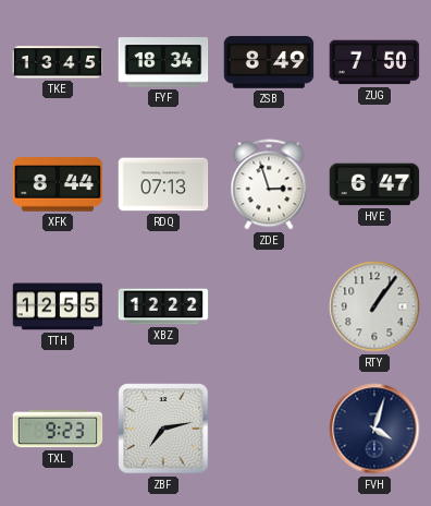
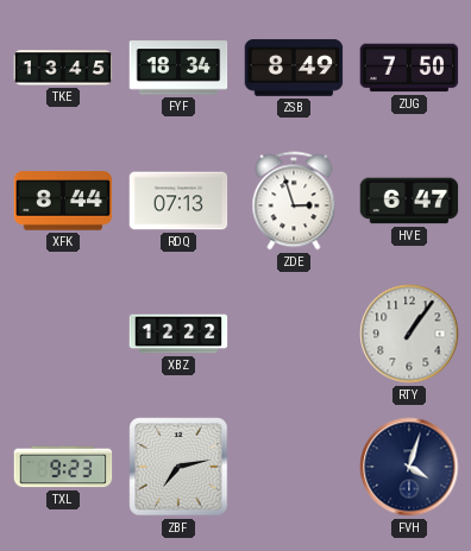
TTH: 12:55 -> none (58, 306)
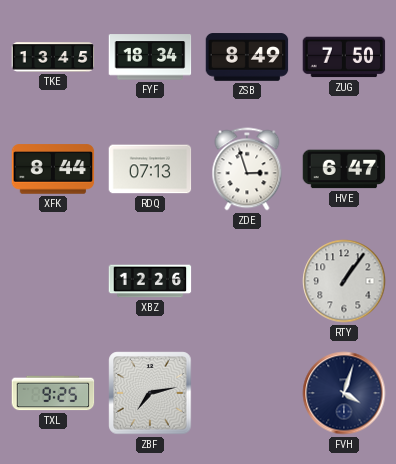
XBZ: 12:22 -> 12:26 (150, 281)
TXL: 9:23 -> 9:25 (53, 393)
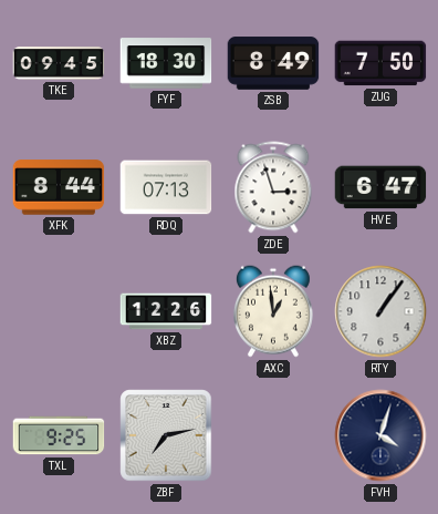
TKE: 13:45 -> 09:45 (59, 63)
FYF: 18:34 -> 18:30 (166, 63)
AXC: none -> 12:59 (273, 311)
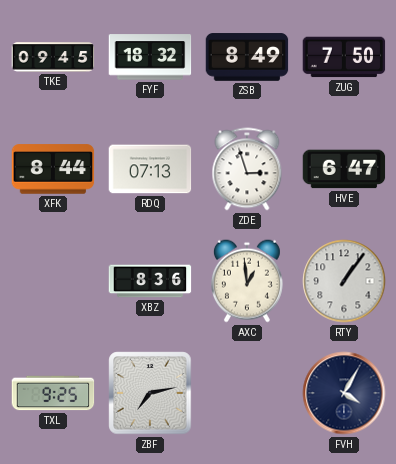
FYF: 18:30 -> 18:32 (150, 57)
XBZ: 12:26 -> 8:36 (150, 281)
FVH: 4:03 -> 4:05 (344, 393)
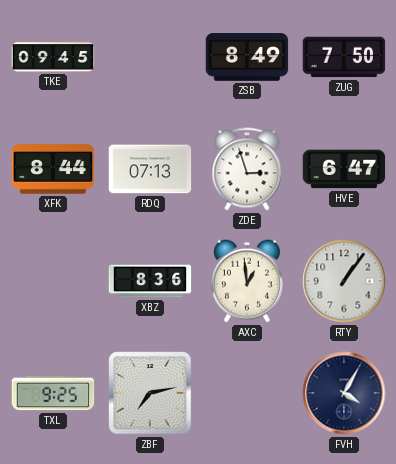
FYF: 18:32 -> none (150, 57)
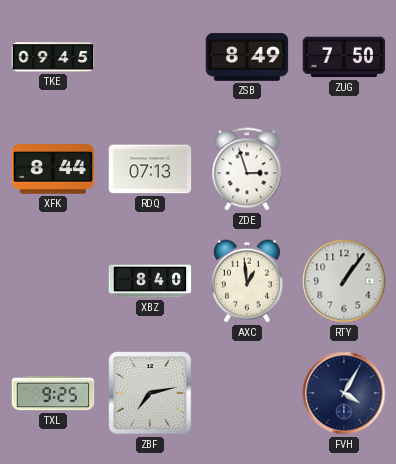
HVE: 6:47 -> none (344, 169)
XBZ: 8:36 -> 8:40 (150, 281)
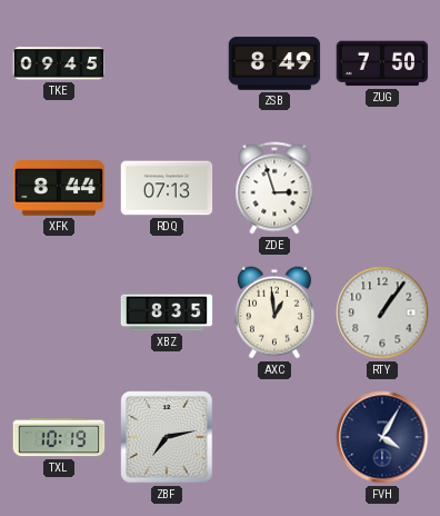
XBZ: 8:40 -> 8:35 (167, 312)
TXL: 9:25 -> 10:19 (59, 437)
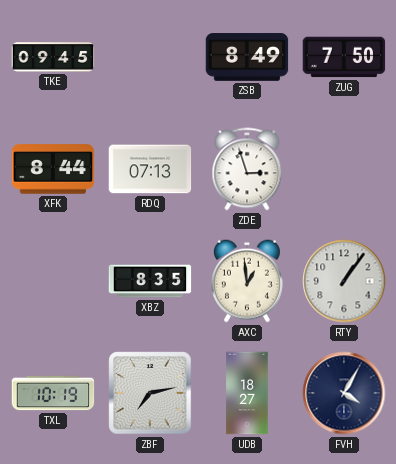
UDB: none -> 18:27 (247, 393)
